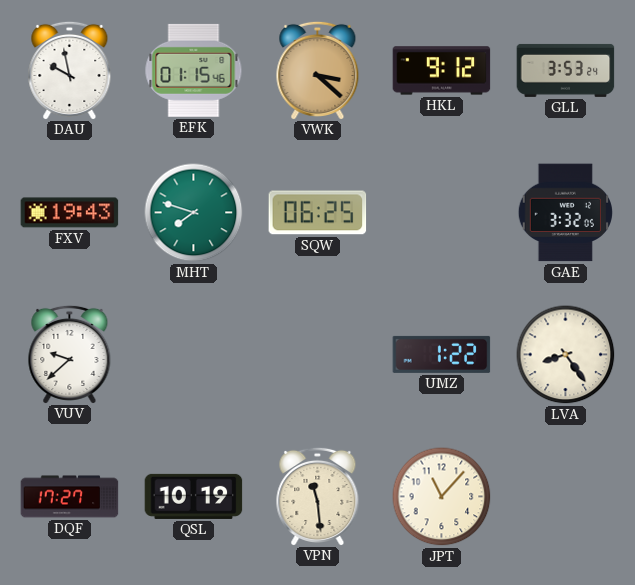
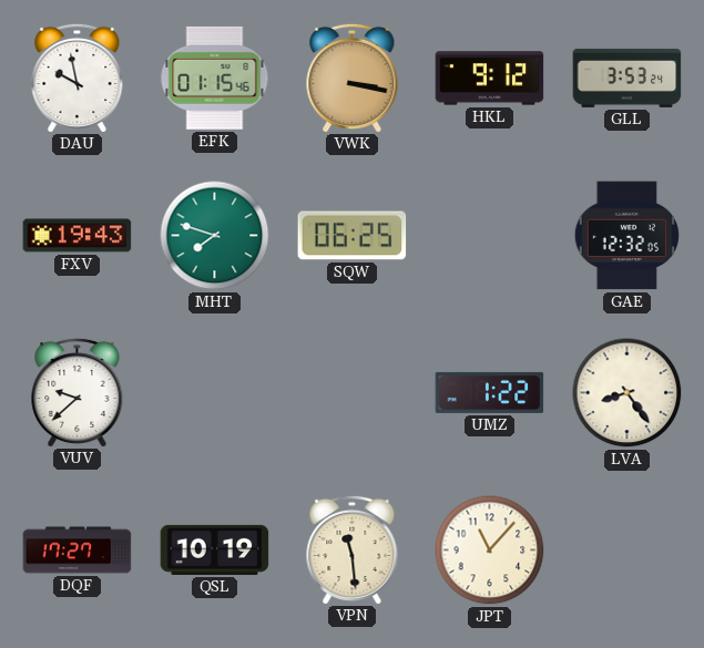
VWK: 3:22 -> 3:17 (353, 78)
GAE: 3:32 -> 12:32 (626, 236)
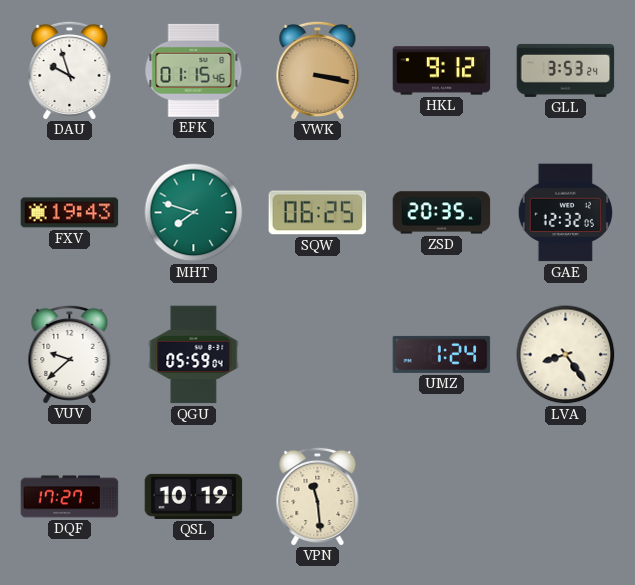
DAU: 9:58 -> 9:57 (70, 70)
ZSD: none -> 20:35 (442, 213)
QGU: none -> 05:59 (194, 355)
UMZ: 1:22 -> 1:24 (442, 354)
JPT: 11:07 -> none (490, 551)
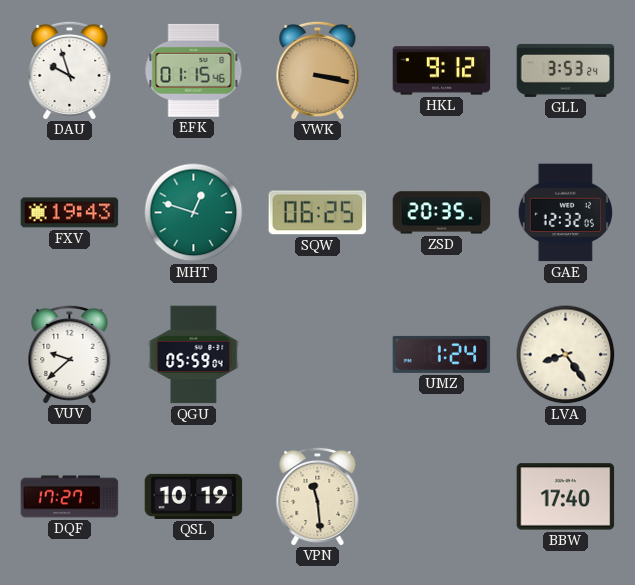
MHT: 7:48 -> 12:48 (194, 213)
BBW: none -> 17:40 (566, 497)
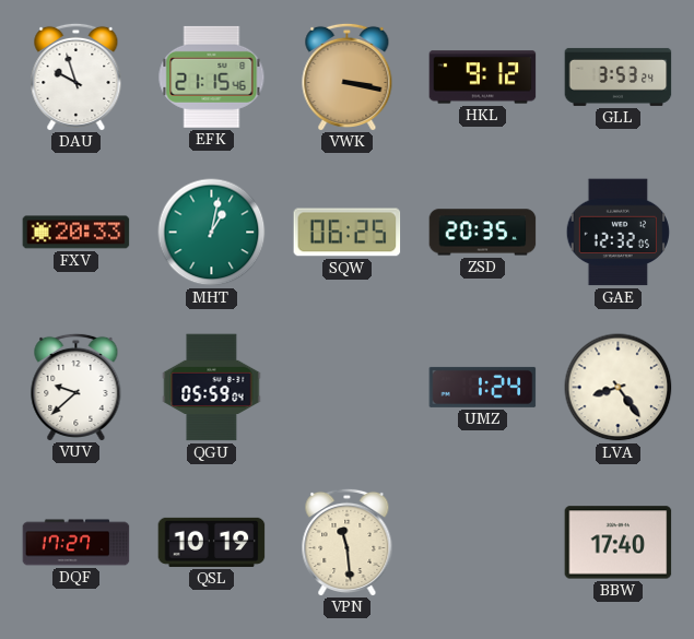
EFK: 01:15 -> 21:15 (212, 76)
FXV: 19:43 -> 20:33 (77, 233)
MHT: 12:48 -> 1:02 (212, 233)
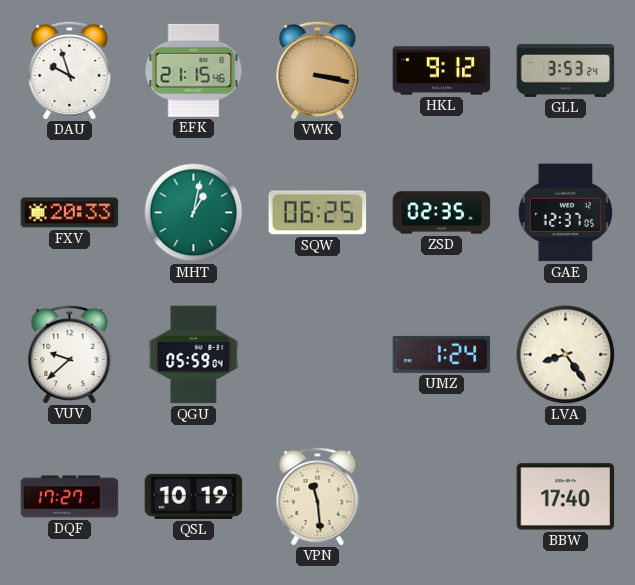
ZSD: 20:35 -> 02:35 (442, 213)
GAE: 12:32 -> 12:37 (565, 213)
